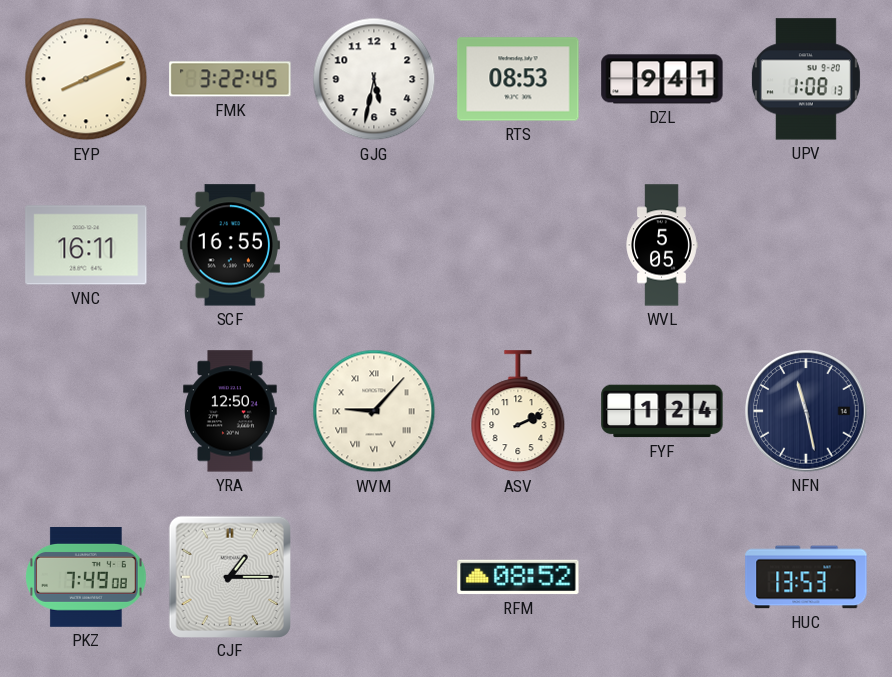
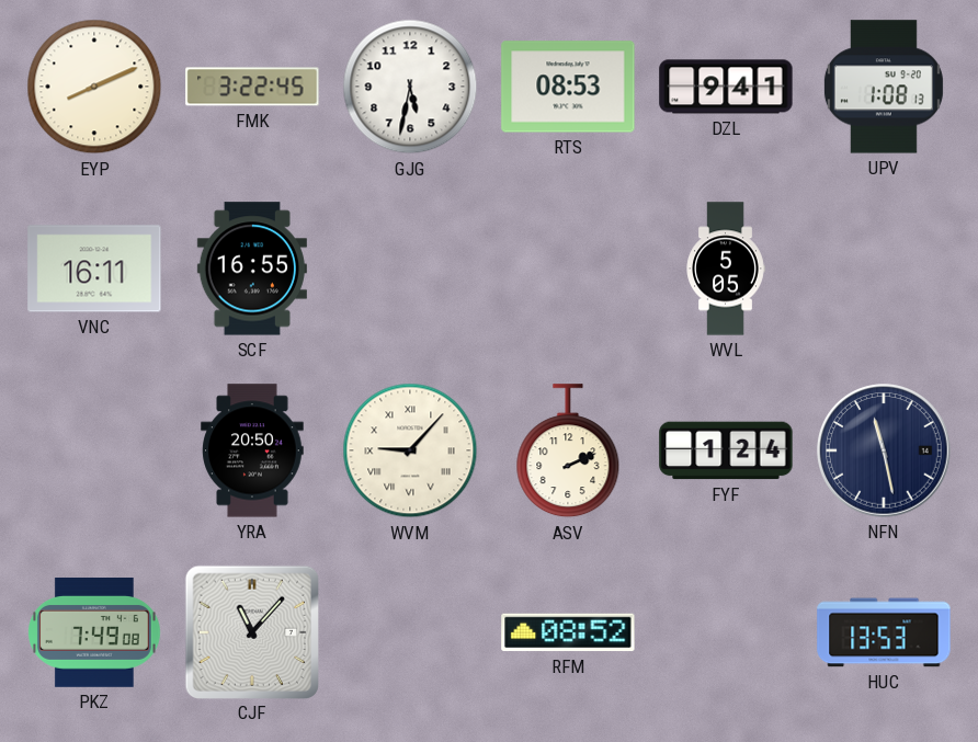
YRA: 12:50 -> 20:50 (252, 450)
CJF: 1:15 -> 11:07 (251, 631)
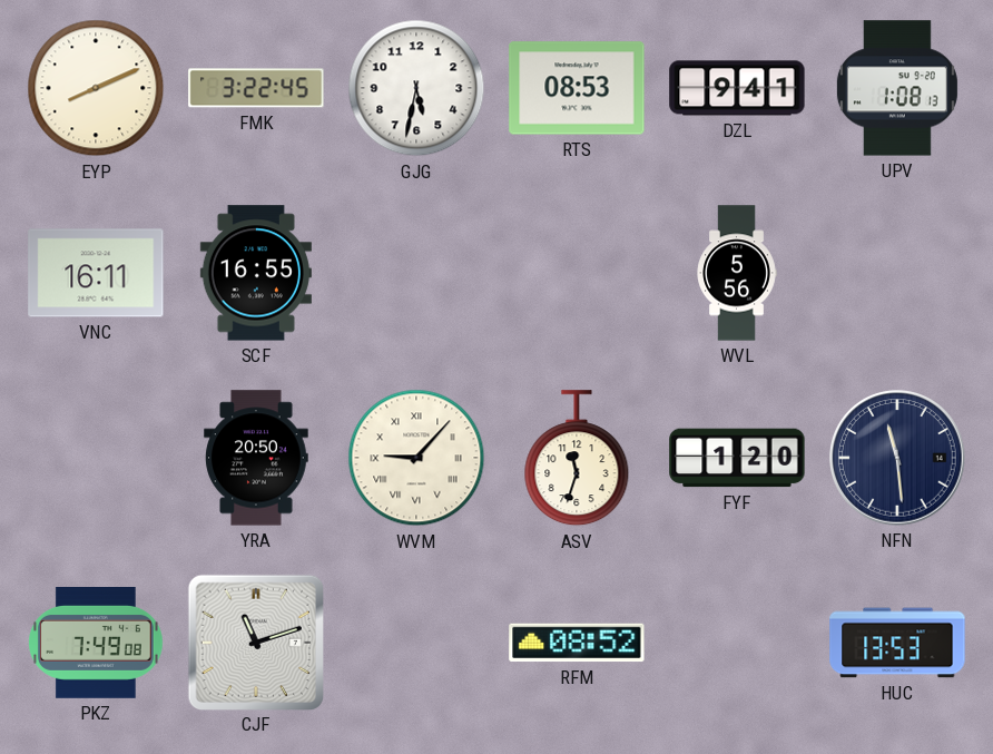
WVL: 5:05 -> 5:56 (737, 273)
ASV: 2:11 -> 11:33 (577, 459)
FYF: 1:24 -> 1:20 (737, 458)
NFN: 11:28 -> 11:29 (897, 458)
CJF: 11:07 -> 11:12 (255, 642)
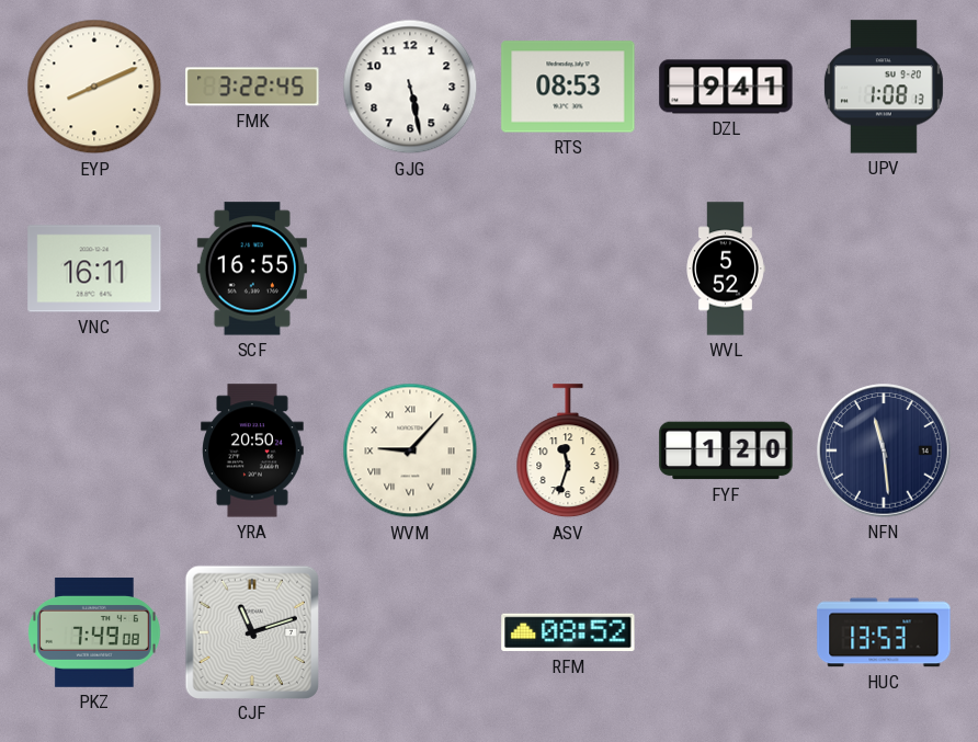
GJG: 5:32 -> 5:28 (410, 87)
WVL: 5:56 -> 5:52 (726, 269)
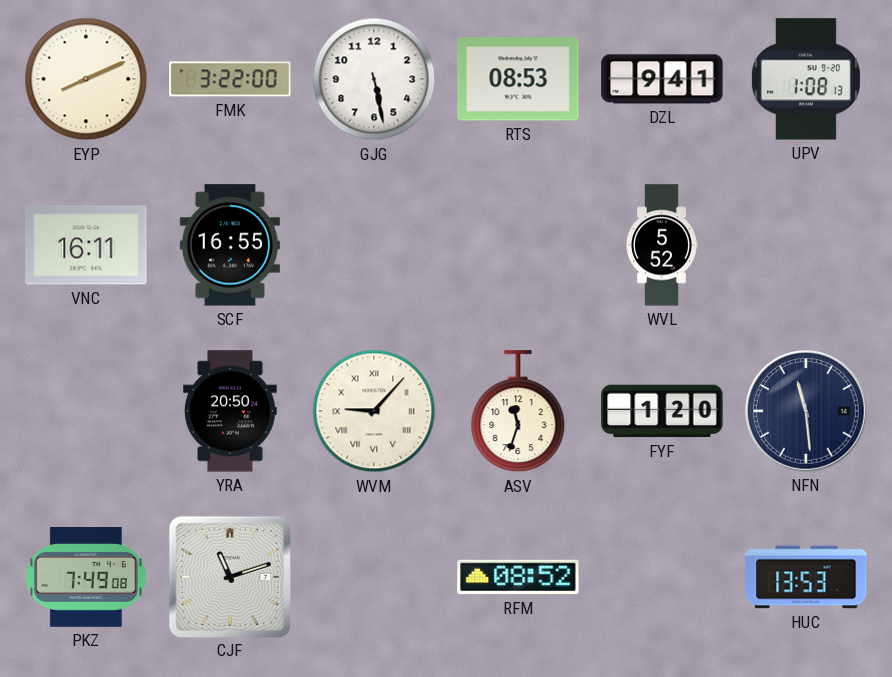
FMK: 3:22:45 -> 3:22:00 (230, 79)
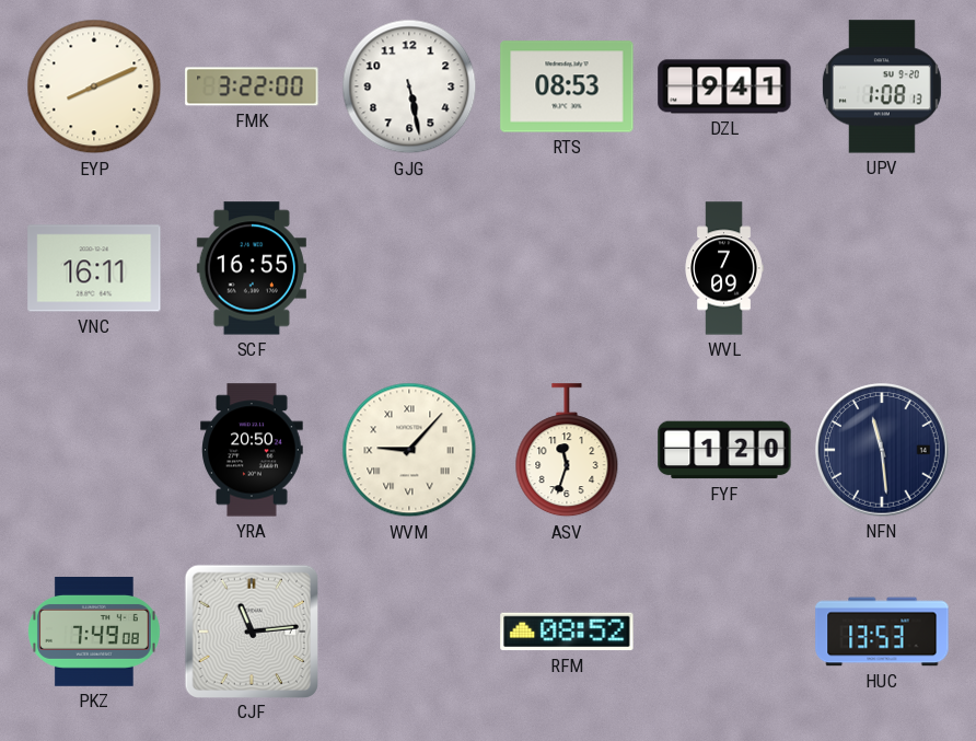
WVL: 5:52 -> 7:09 (724, 268)
CJF: 11:12 -> 11:14 (251, 630)
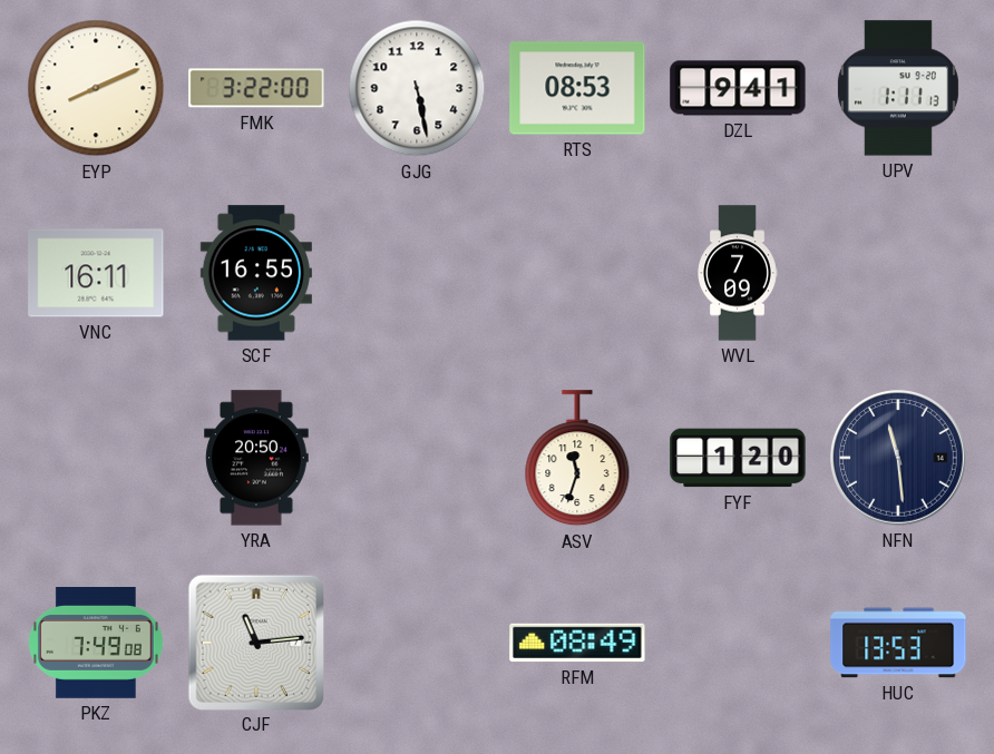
UPV: 1:08 -> 1:11 (898, 88)
WVM: 9:07 -> none (409, 450)
RFM: 08:52 -> 08:49 (577, 643)
